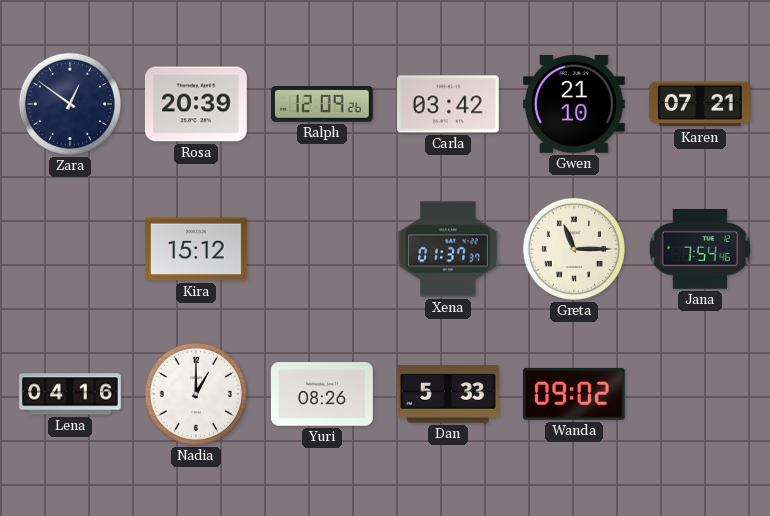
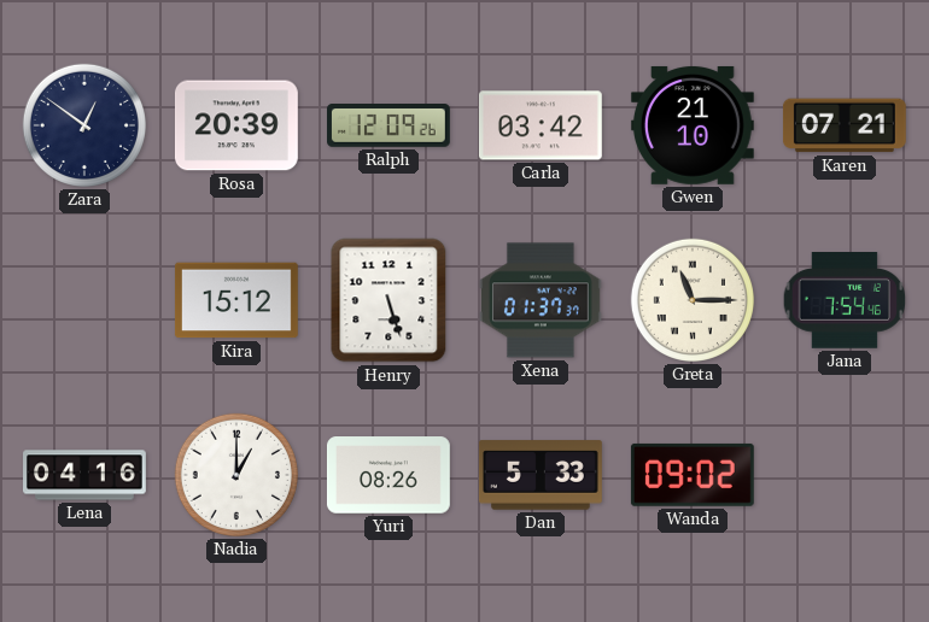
Henry: none -> 5:27 (388, 300)
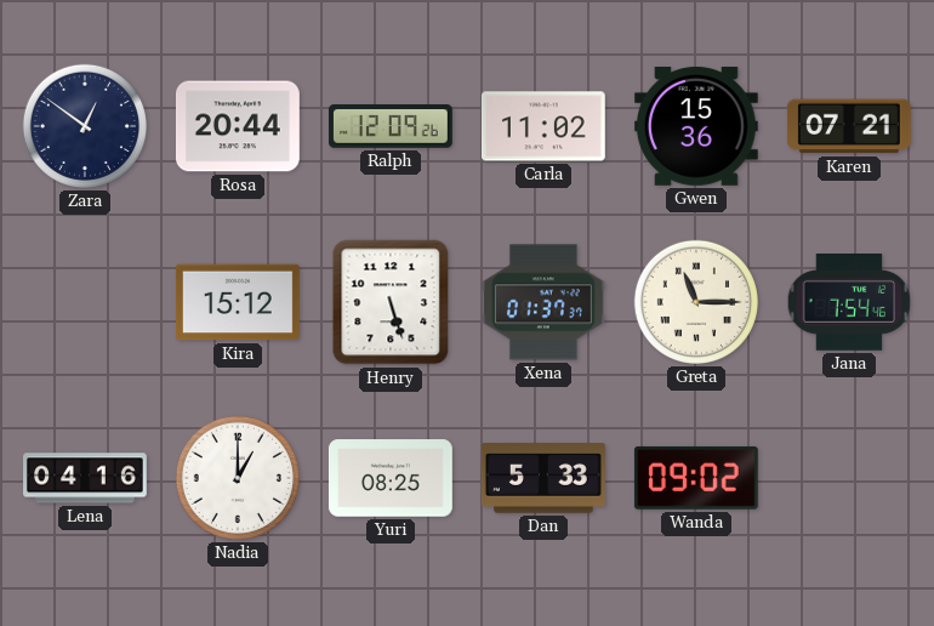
Rosa: 20:39 -> 20:44 (238, 126)
Carla: 03:42 -> 11:02 (543, 126)
Gwen: 21:10 -> 15:36 (696, 126)
Yuri: 08:26 -> 08:25 (391, 478)
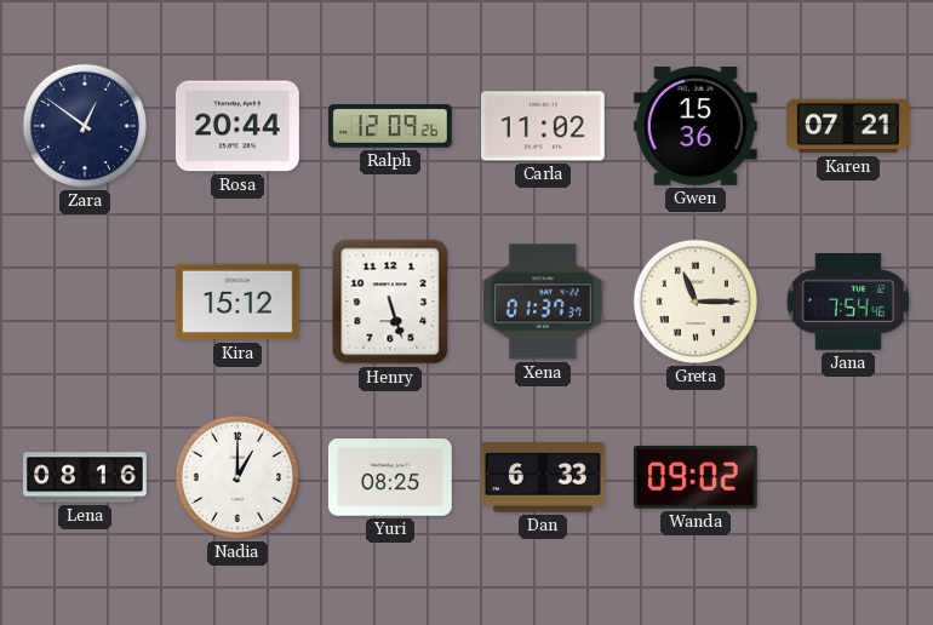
Lena: 04:16 -> 08:16 (86, 477)
Dan: 5:33 -> 6:33 (543, 477)
